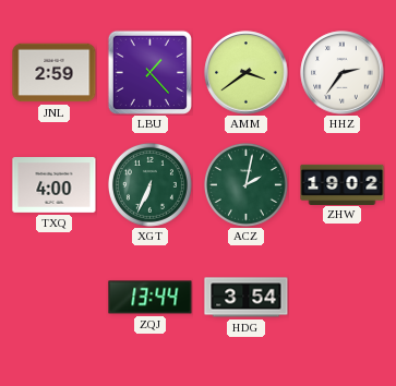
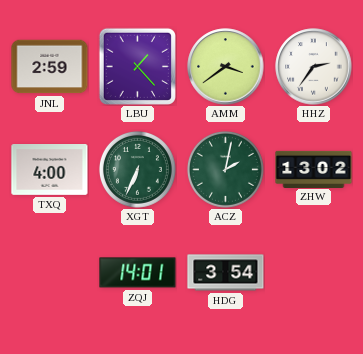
ZHW: 19:02 -> 13:02 (314, 169)
ZQJ: 13:44 -> 14:01 (138, 273)
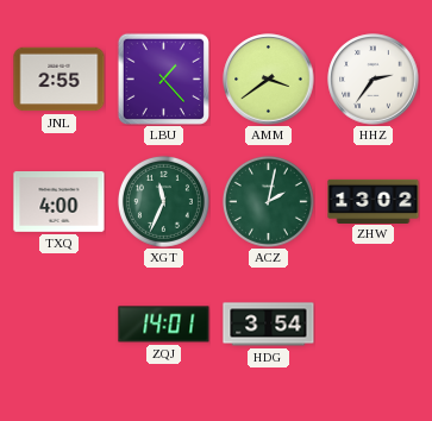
JNL: 2:59 -> 2:55 (60, 80)
XGT: 6:34 -> 11:34 (163, 201)
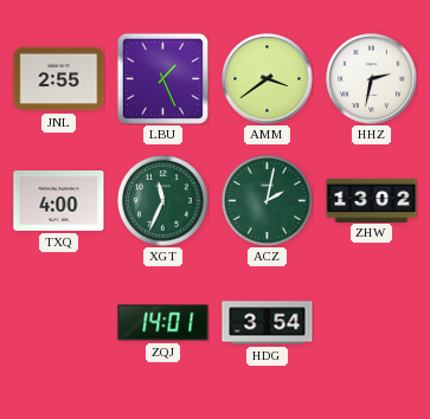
LBU: 1:23 -> 1:26 (162, 78)
HHZ: 2:36 -> 2:32 (372, 79)
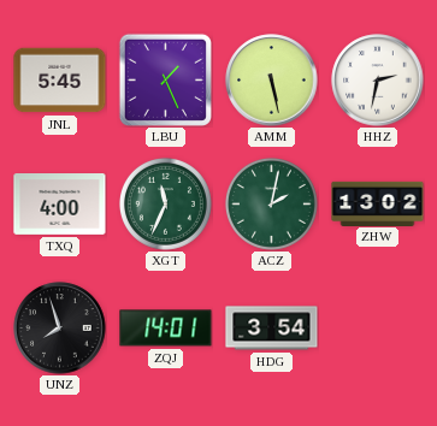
JNL: 2:55 -> 5:45 (60, 81)
AMM: 3:39 -> 5:28 (272, 81)
UNZ: none -> 7:57 (60, 329)
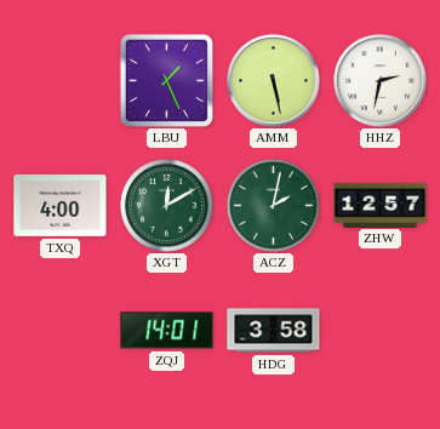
JNL: 5:45 -> none (60, 81)
XGT: 11:34 -> 12:10 (166, 205)
ZHW: 13:02 -> 12:57 (381, 205)
UNZ: 7:57 -> none (60, 329)
HDG: 3:54 -> 3:58 (274, 331)
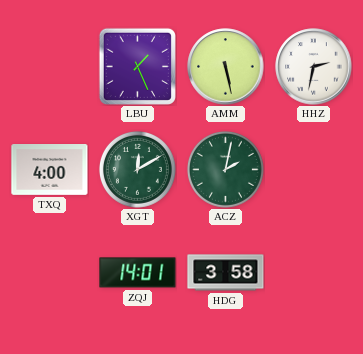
ZHW: 12:57 -> none (381, 205)
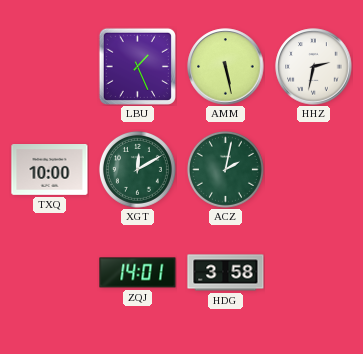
TXQ: 4:00 -> 10:00 (50, 170)
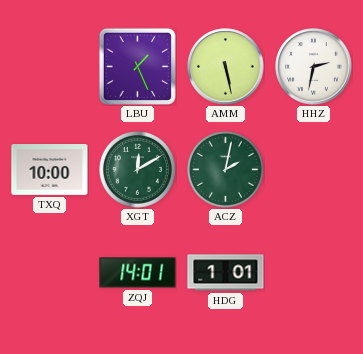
HDG: 3:58 -> 1:01 (226, 273)
